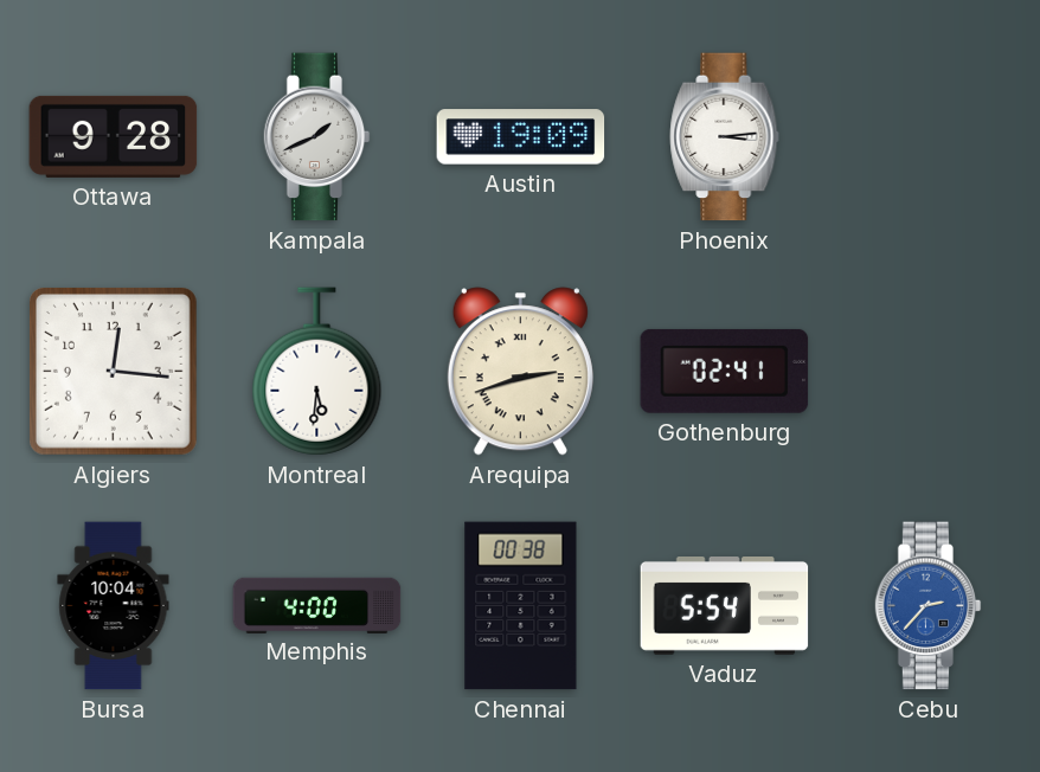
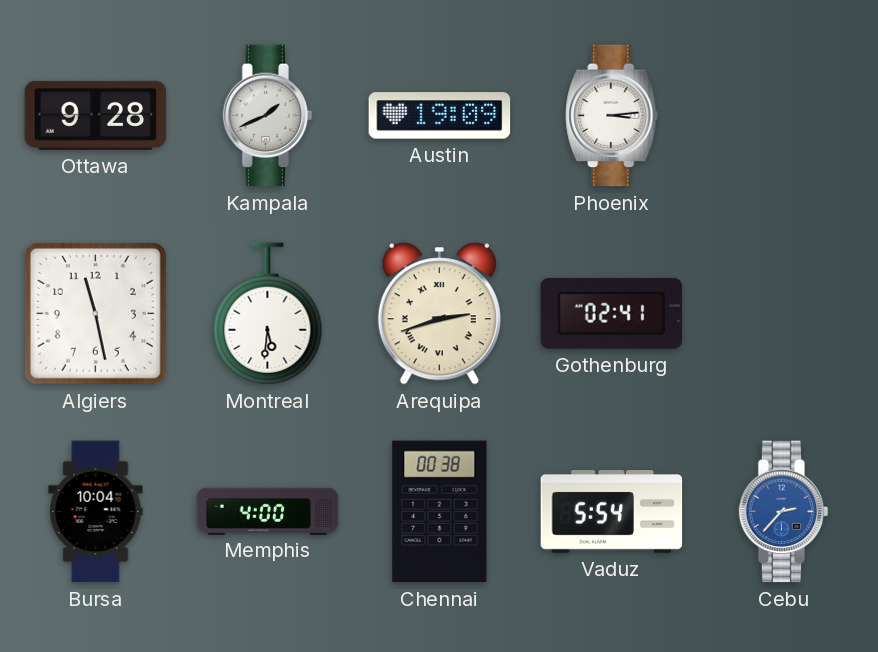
Algiers: 12:16 -> 11:28 (95, 313)
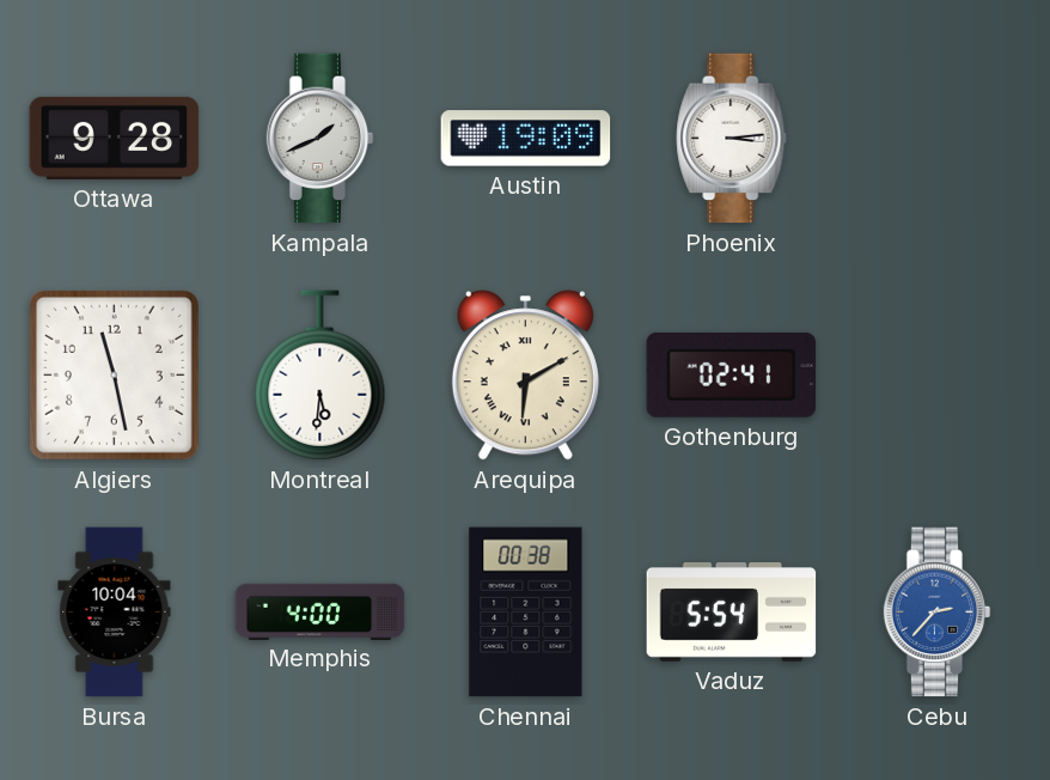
Arequipa: 2:42 -> 6:10 (525, 376)
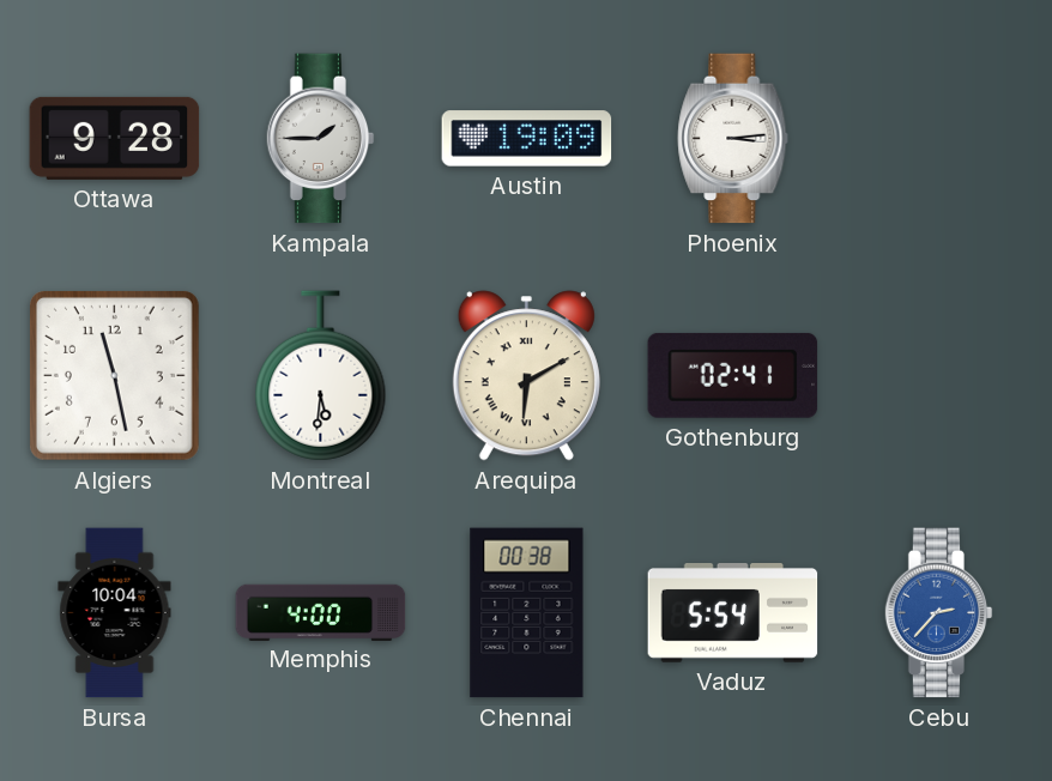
Kampala: 1:41 -> 1:45 (321, 139)
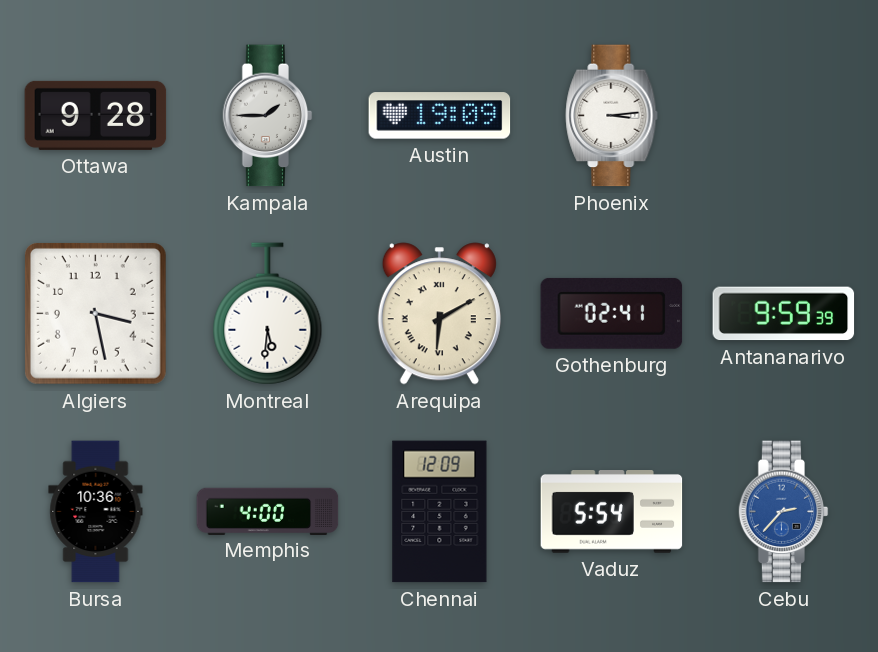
Algiers: 11:28 -> 3:28 (95, 313)
Antananarivo: none -> 9:59 (784, 314)
Bursa: 10:04 -> 10:36 (96, 512)
Chennai: 00:38 -> 12:09 (440, 512)
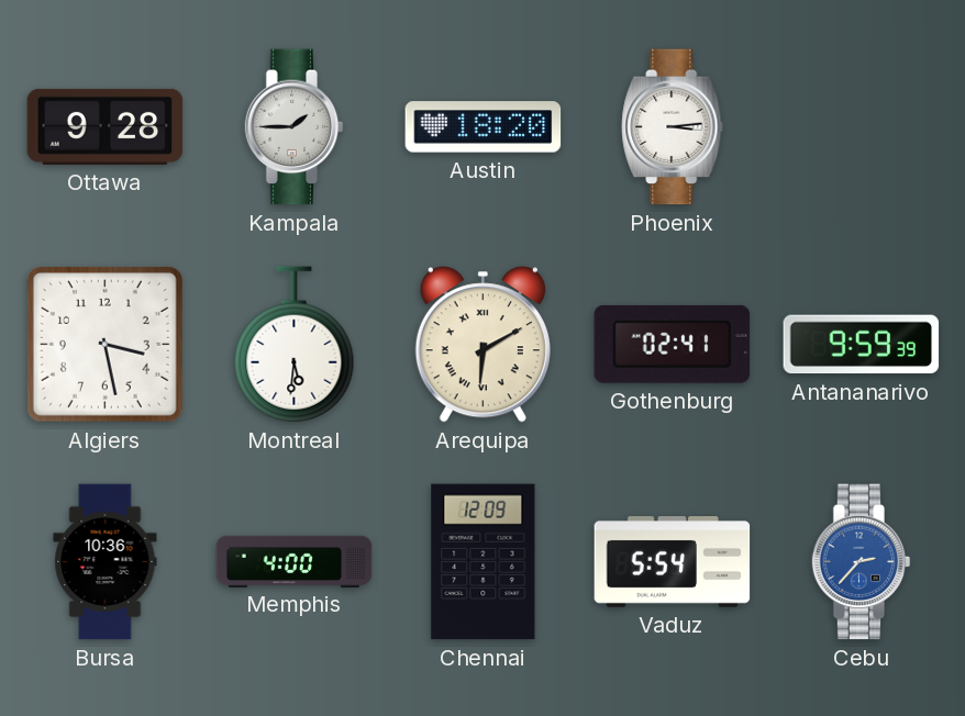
Austin: 19:09 -> 18:20 (484, 127)
